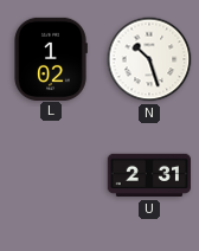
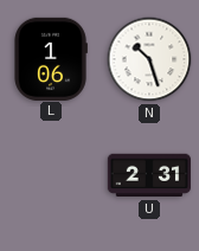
L: 1:02 -> 1:06 (51, 58)
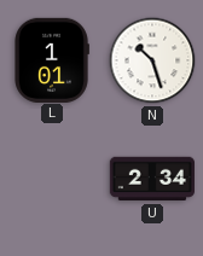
L: 1:06 -> 1:01 (52, 59)
U: 2:31 -> 2:34 (151, 179)
